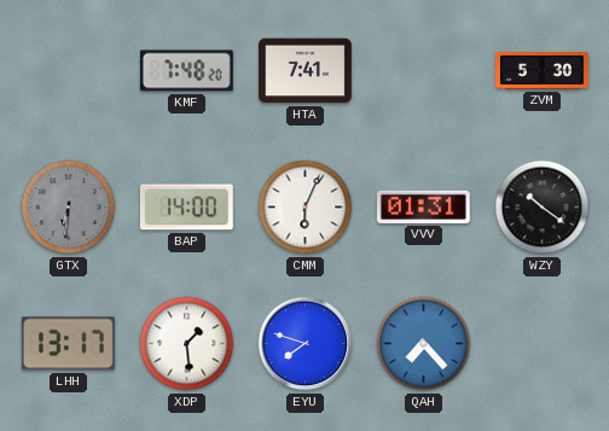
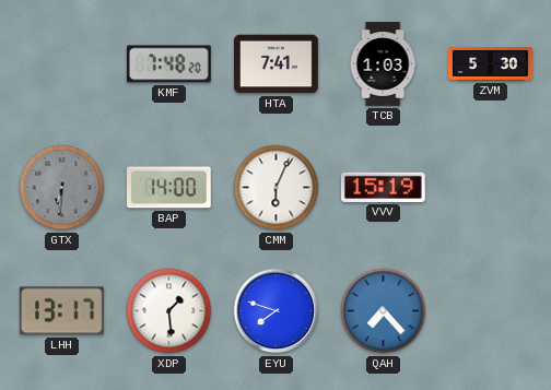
TCB: none -> 1:03 (383, 64)
VVV: 01:31 -> 15:19 (383, 187)
WZY: 10:21 -> none (543, 208)
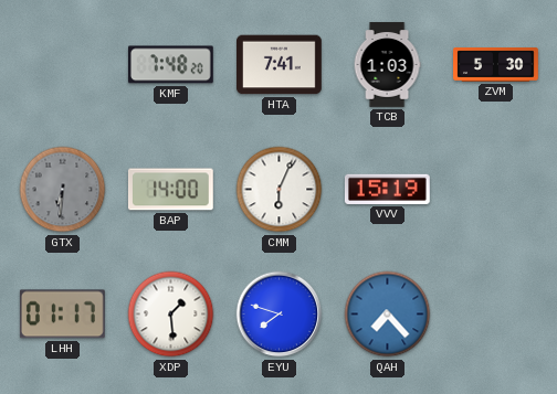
LHH: 13:17 -> 01:17 (62, 315)
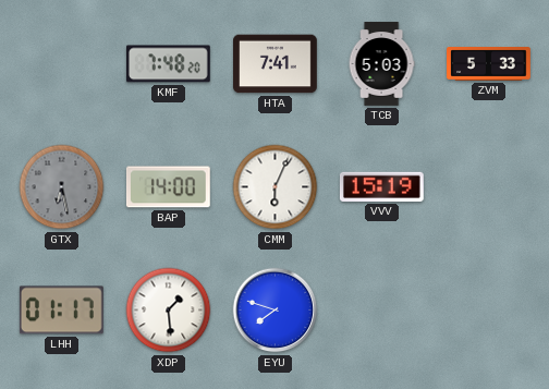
TCB: 1:03 -> 5:03 (381, 64)
ZVM: 5:30 -> 5:33 (489, 64)
GTX: 6:31 -> 6:28 (62, 187)
QAH: 7:23 -> none (388, 315)
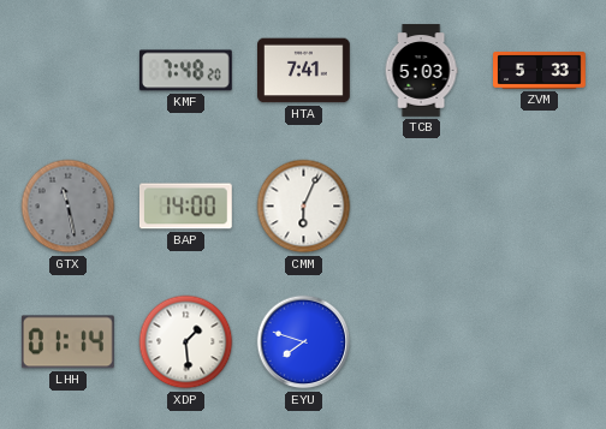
GTX: 6:28 -> 11:28 (69, 207)
VVV: 15:19 -> none (381, 186)
LHH: 01:17 -> 01:14 (67, 342)
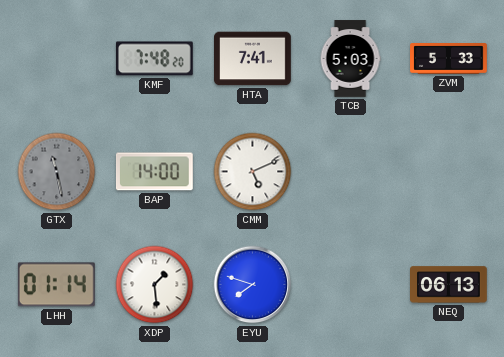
CMM: 6:04 -> 5:11 (253, 172)
NEQ: none -> 06:13 (449, 285)
